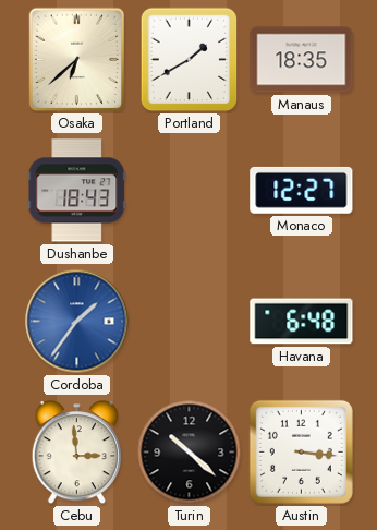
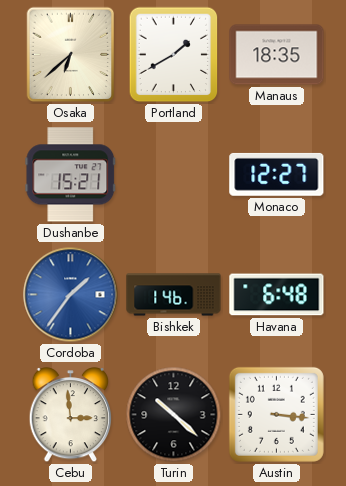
Dushanbe: 18:43 -> 15:21 (71, 175)
Bishkek: none -> 1:46 (174, 295)
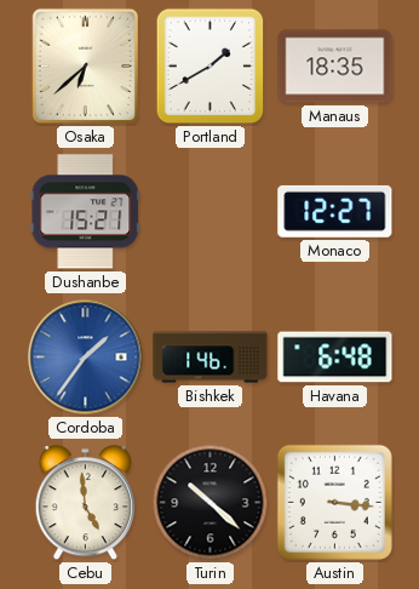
Cebu: 2:59 -> 4:59 (86, 504)
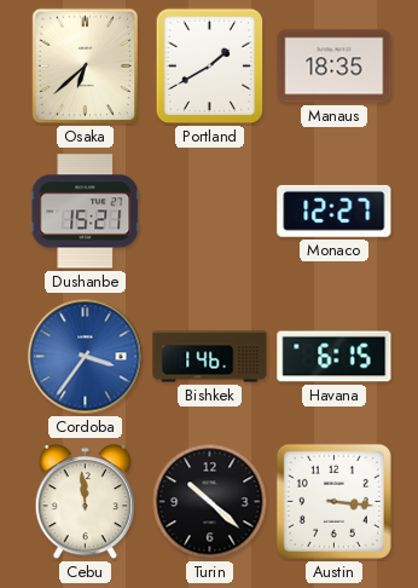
Cordoba: 1:36 -> 3:36 (86, 357)
Havana: 6:48 -> 6:15 (335, 357)
Cebu: 4:59 -> 11:59 (86, 503)
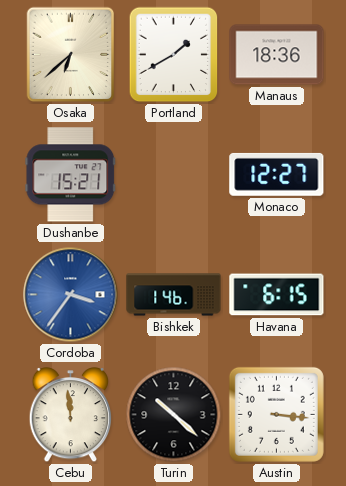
Manaus: 18:35 -> 18:36 (277, 55)
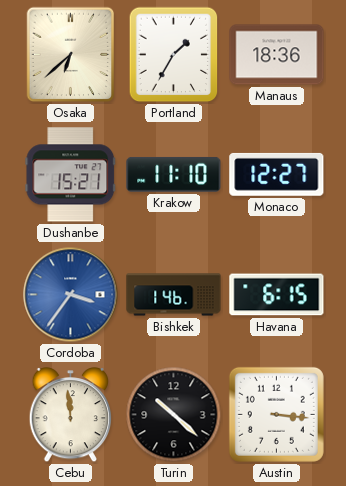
Portland: 1:40 -> 1:35 (174, 55)
Krakow: none -> 11:10 (174, 174)
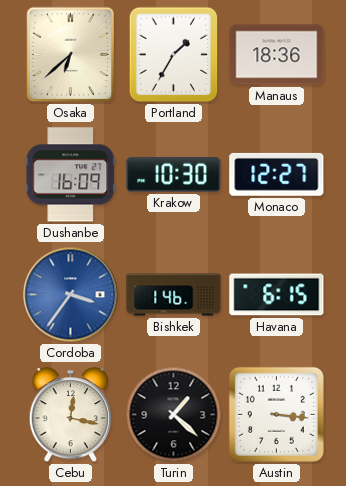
Dushanbe: 15:21 -> 16:09 (71, 175)
Krakow: 11:10 -> 10:30 (174, 174)
Cebu: 11:59 -> 12:17 (71, 416)
Turin: 10:22 -> 1:22 (174, 415)
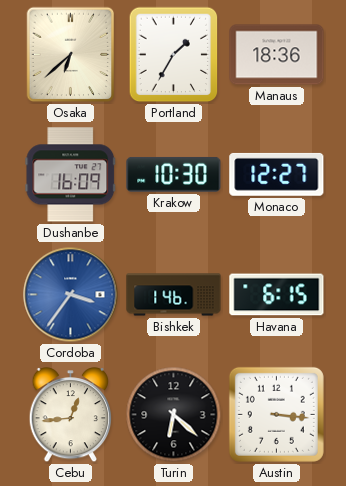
Cebu: 12:17 -> 12:44 (71, 416)
Turin: 1:22 -> 6:22 (174, 415)
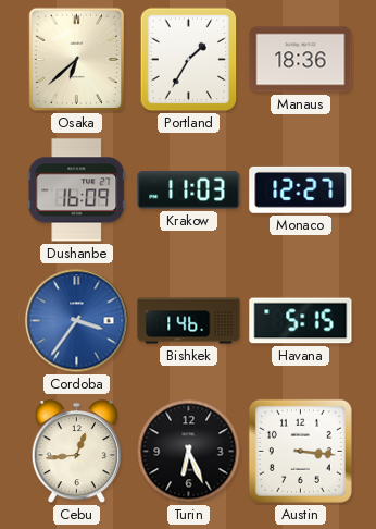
Krakow: 10:30 -> 11:03 (189, 189)
Havana: 6:15 -> 5:15 (301, 321)
Turin: 6:22 -> 6:26 (189, 452)
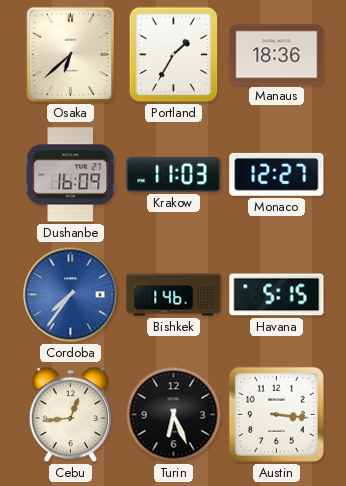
Cordoba: 3:36 -> 7:36 (71, 295)
